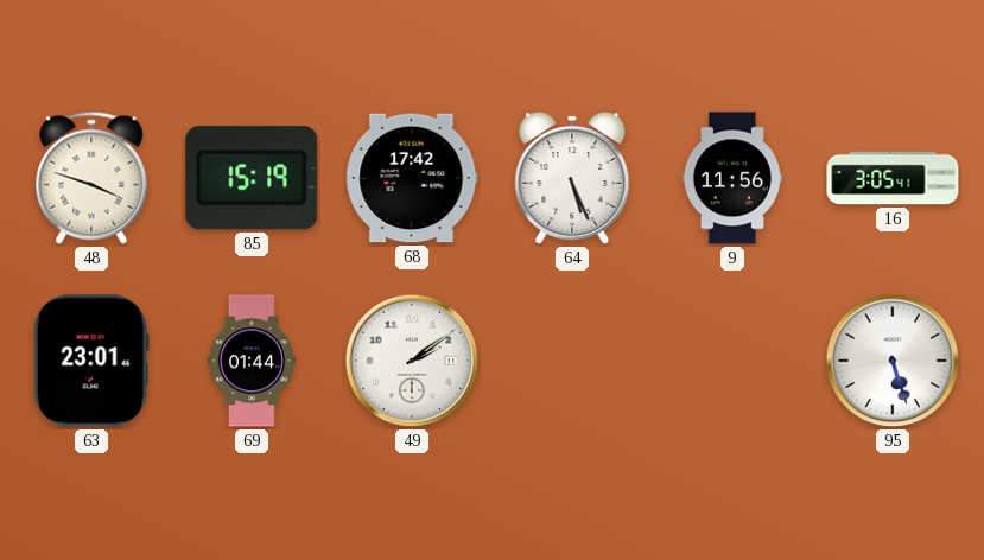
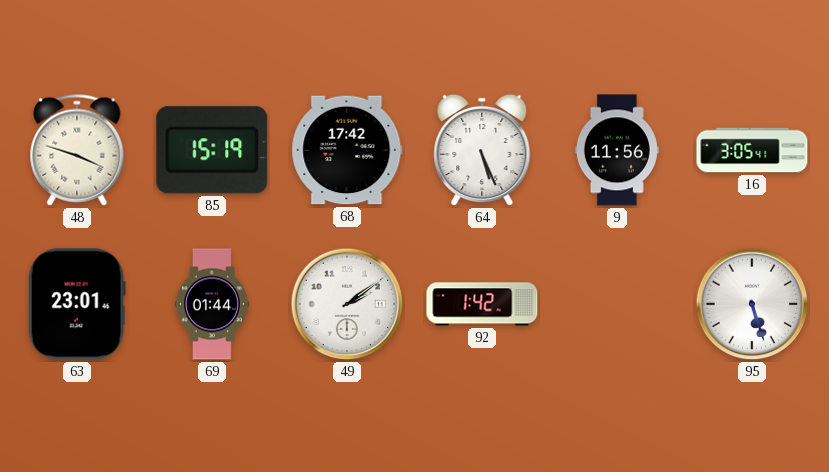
92: none -> 1:42 (482, 304)
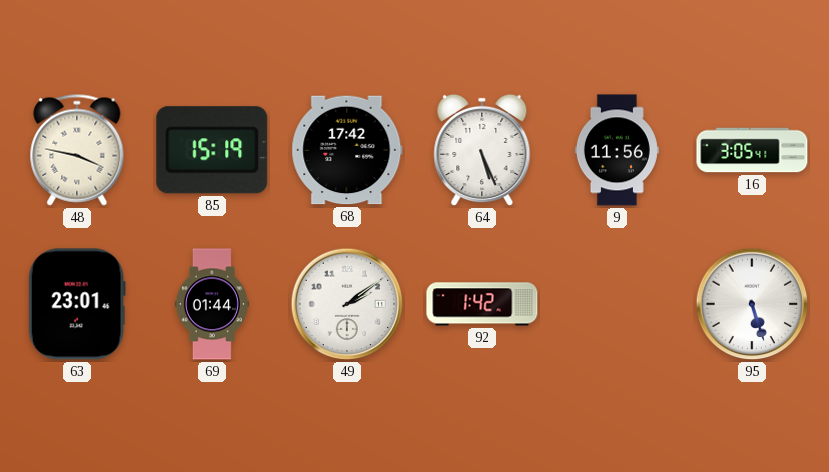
48: 3:48 -> 3:47 (77, 150)
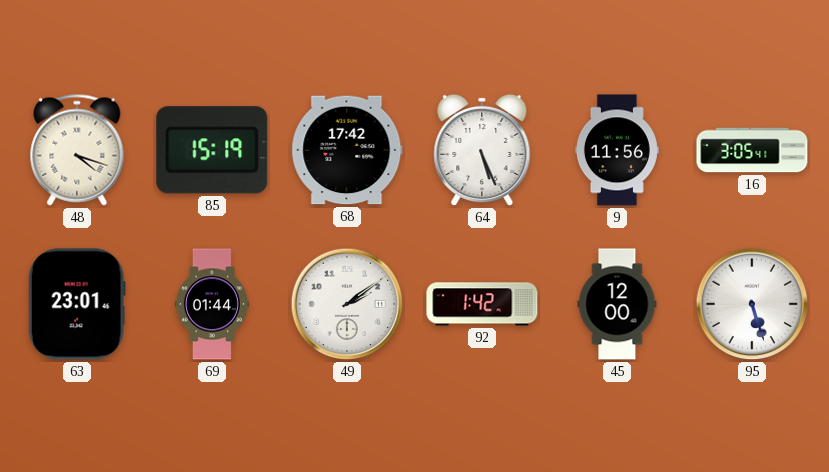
48: 3:47 -> 4:18 (77, 150)
45: none -> 12:00 (617, 304)
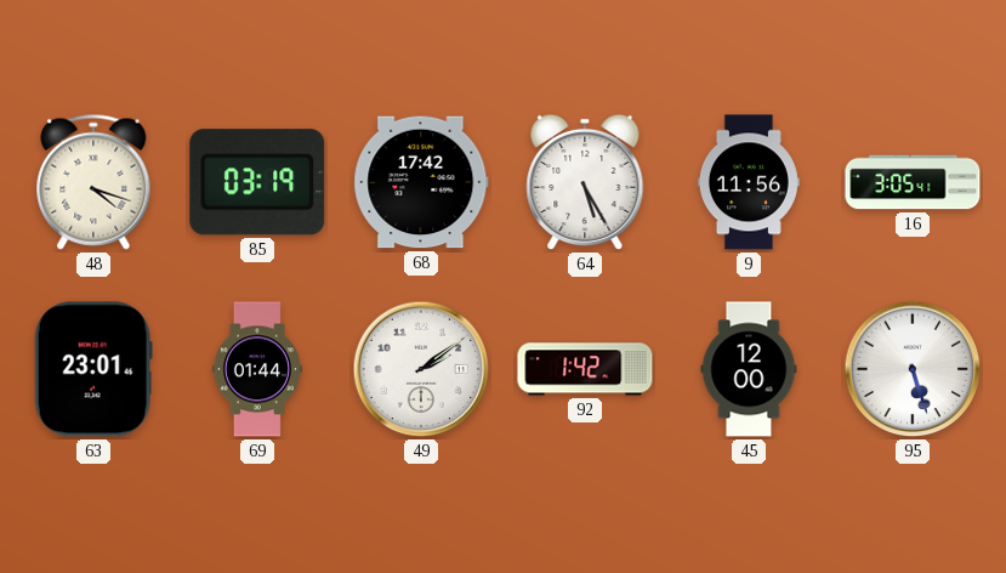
85: 15:19 -> 03:19 (257, 182)
64: 5:26 -> 5:25 (585, 182)
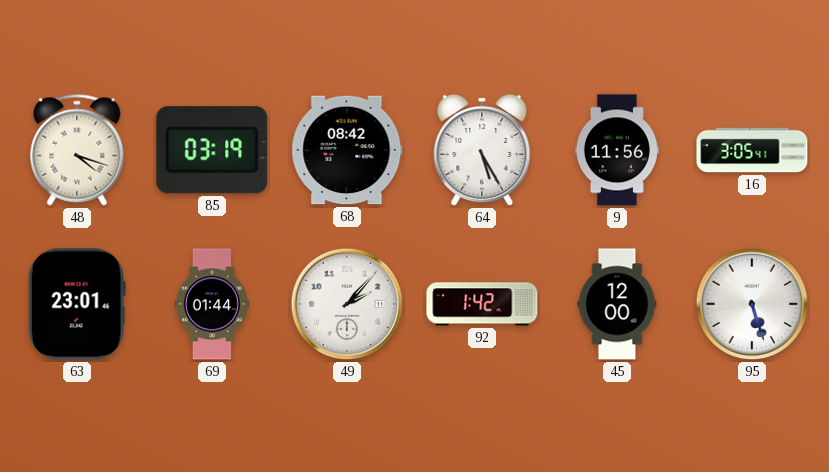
68: 17:42 -> 08:42 (347, 150)
49: 2:09 -> 2:07 (347, 304)
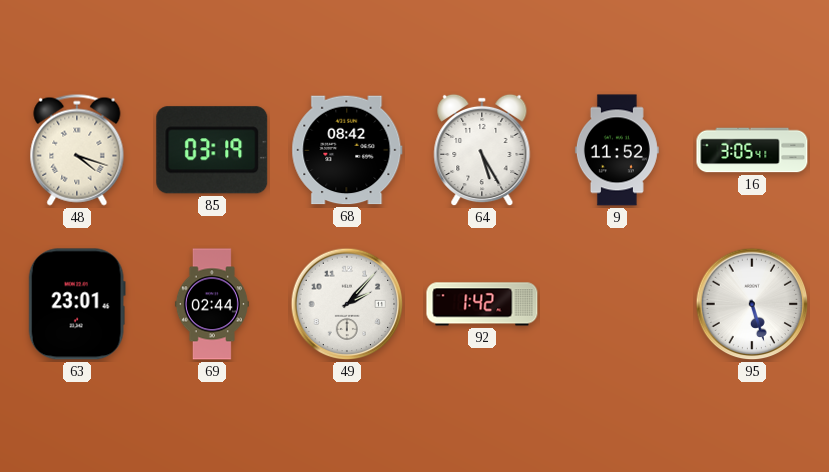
9: 11:56 -> 11:52 (617, 150)
69: 01:44 -> 02:44 (212, 304)
45: 12:00 -> none (617, 304)
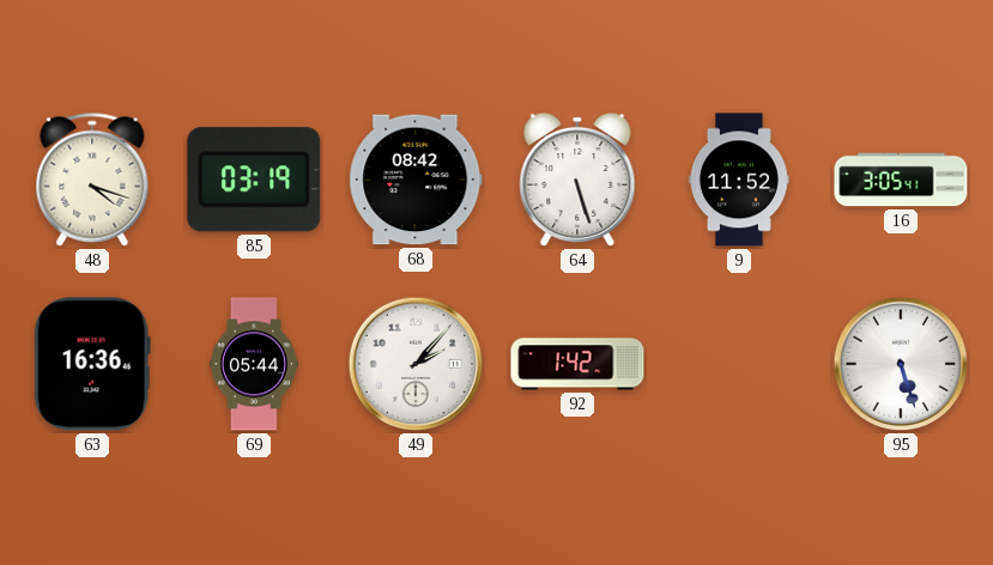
64: 5:25 -> 5:27 (577, 180)
63: 23:01 -> 16:36 (92, 364)
69: 02:44 -> 05:44 (254, 364)
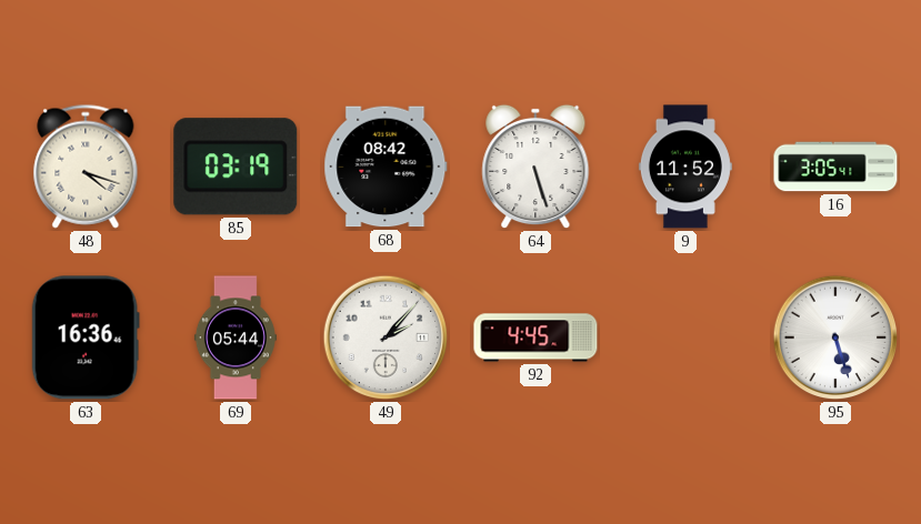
92: 1:42 -> 4:45 (535, 337)
